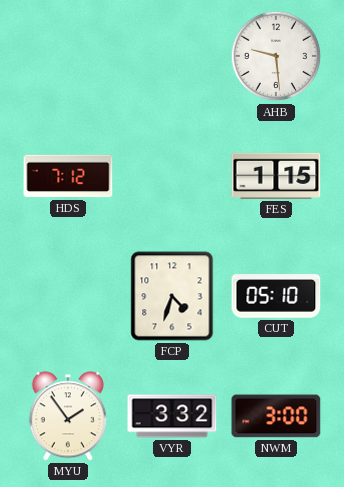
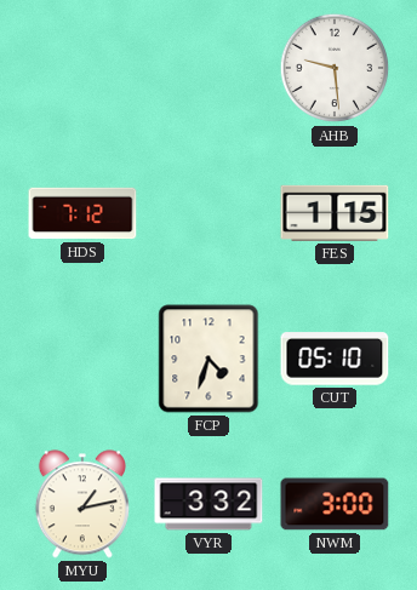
MYU: 1:54 -> 1:13 (82, 504)
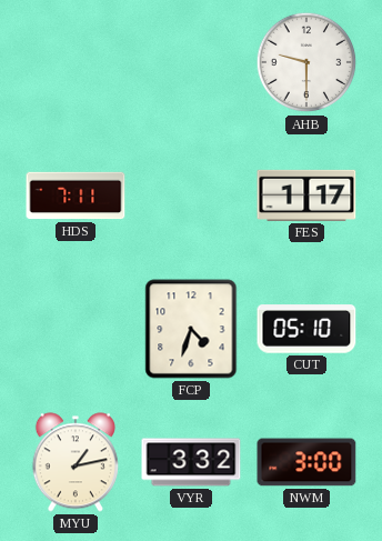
AHB: 9:29 -> 9:30 (306, 62)
HDS: 7:12 -> 7:11 (76, 196)
FES: 1:15 -> 1:17 (306, 196)
